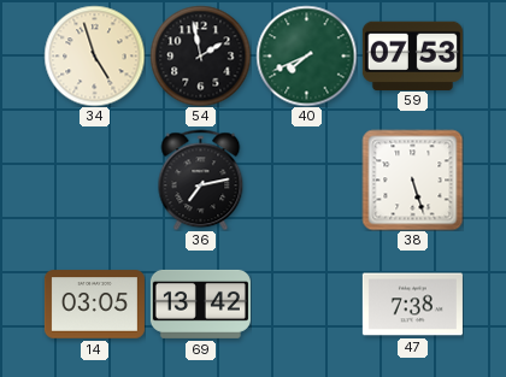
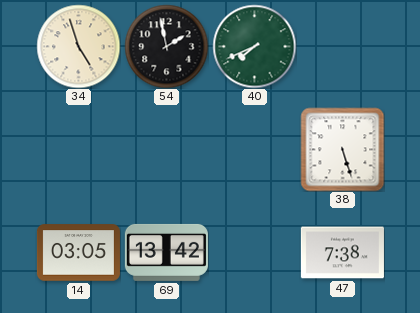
59: 07:53 -> none (412, 55)
36: 7:13 -> none (201, 179)
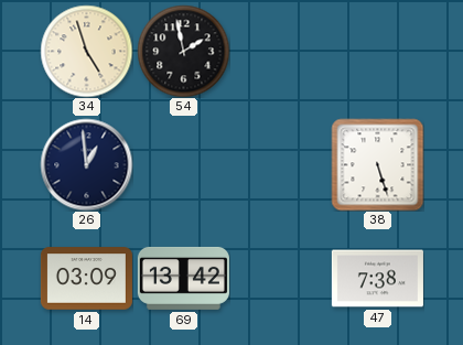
40: 7:41 -> none (254, 46)
26: none -> 12:59 (86, 164)
14: 03:05 -> 03:09 (86, 279)
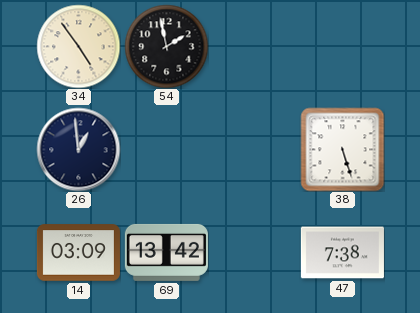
34: 4:57 -> 4:54 (78, 46)
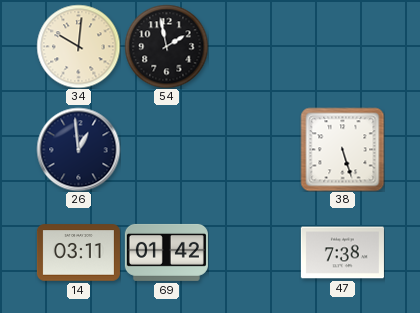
34: 4:54 -> 10:01 (78, 46)
14: 03:09 -> 03:11 (78, 253)
69: 13:42 -> 01:42 (166, 252)
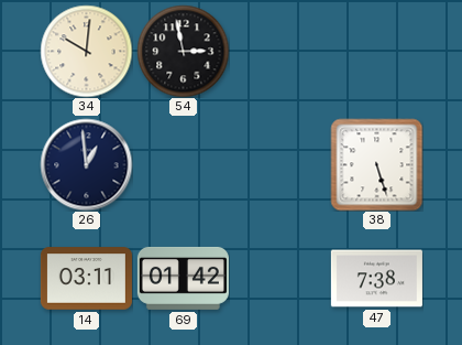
54: 1:58 -> 2:58 (183, 51)
